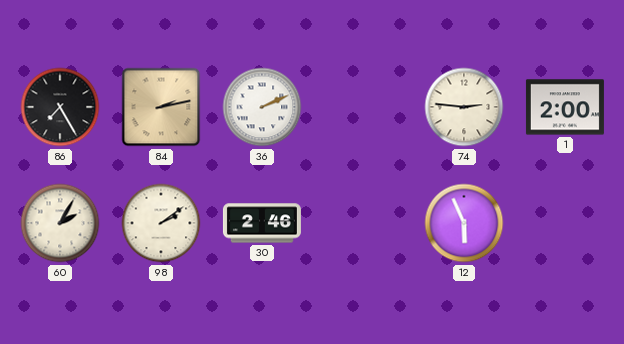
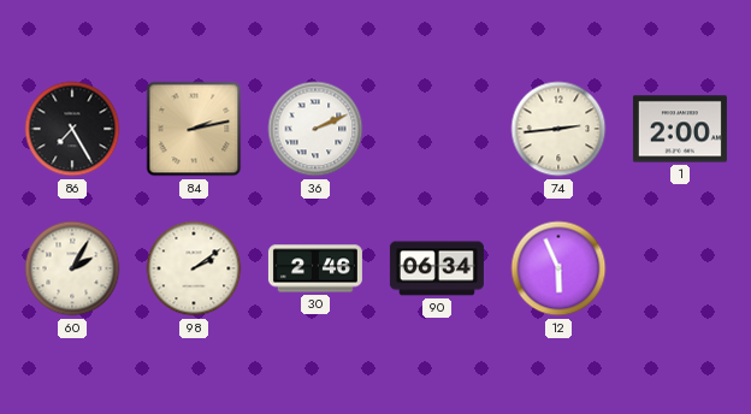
74: 2:46 -> 2:44 (558, 129)
90: none -> 06:34 (437, 268)
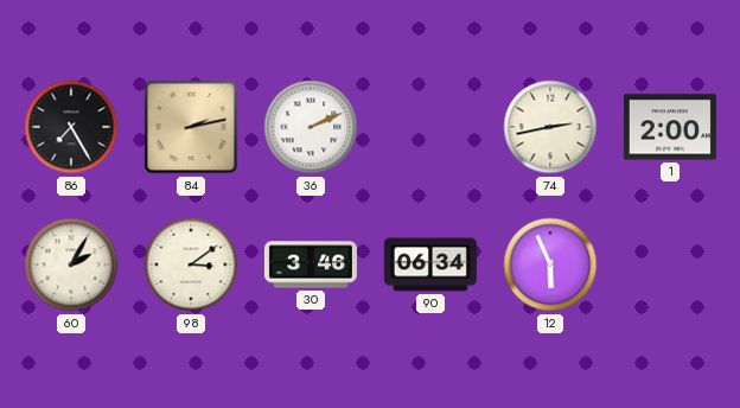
74: 2:44 -> 2:43 (550, 127)
98: 2:09 -> 3:09 (191, 264)
30: 2:46 -> 3:46 (311, 264)
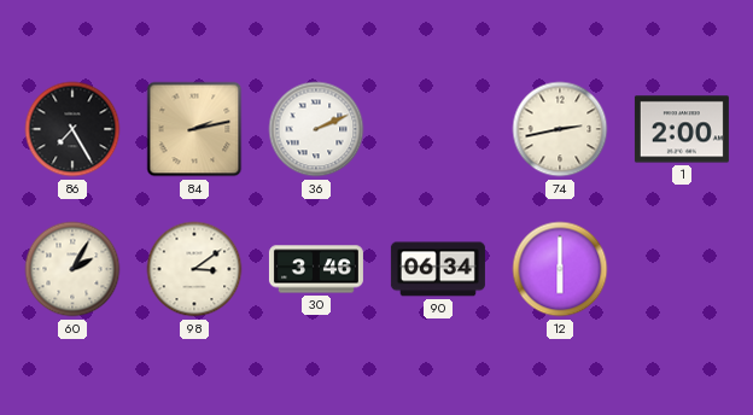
12: 5:56 -> 6:00 (560, 269)
